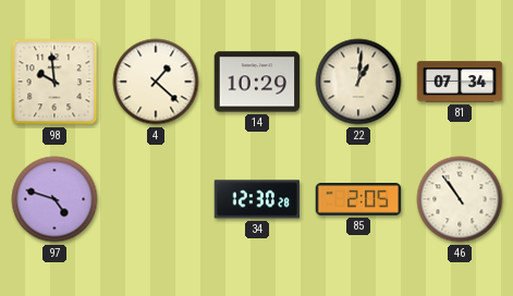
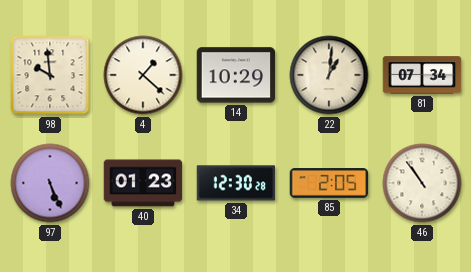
97: 4:48 -> 5:26 (50, 183)
40: none -> 01:23 (143, 183)
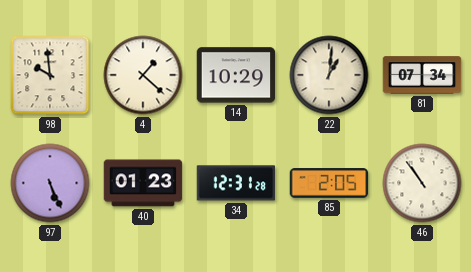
34: 12:30 -> 12:31 (236, 183)
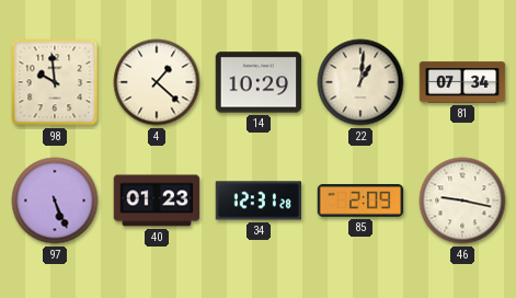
85: 2:05 -> 2:09 (360, 200)
46: 10:54 -> 9:17 (462, 200)
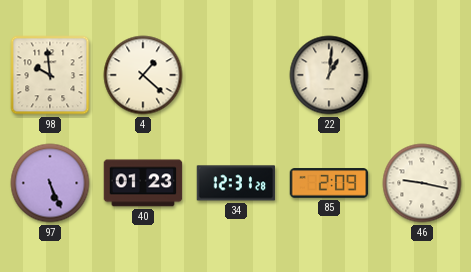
14: 10:29 -> none (259, 82)
81: 07:34 -> none (462, 82)
